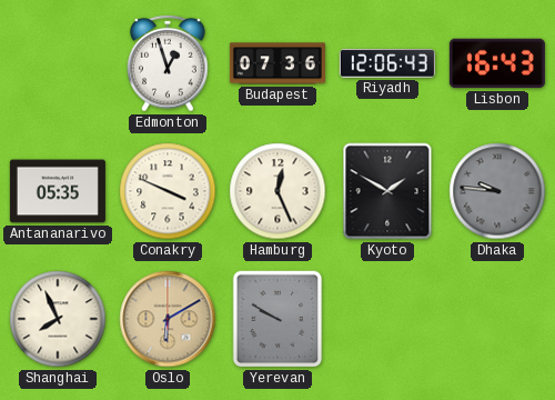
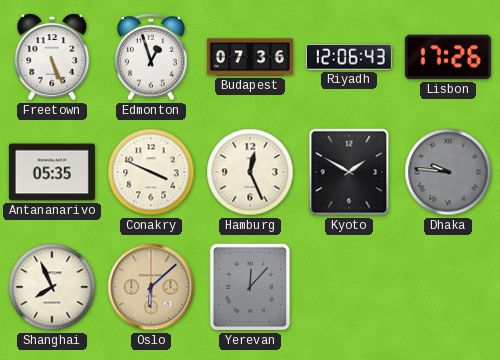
Freetown: none -> 5:26 (52, 57)
Lisbon: 16:43 -> 17:26 (448, 57)
Oslo: 6:10 -> 6:08 (151, 287)
Yerevan: 9:50 -> 12:07 (250, 287)
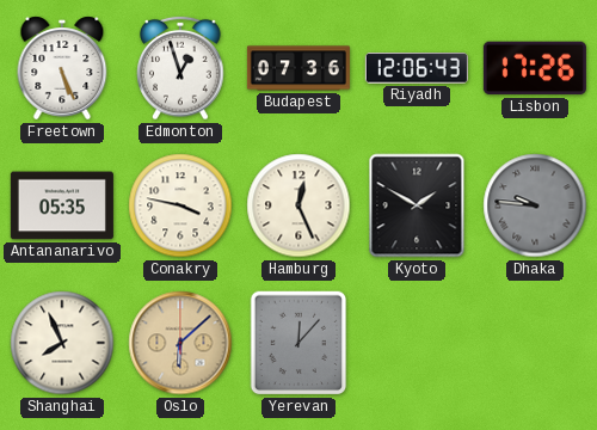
Conakry: 3:49 -> 3:47 (180, 205)
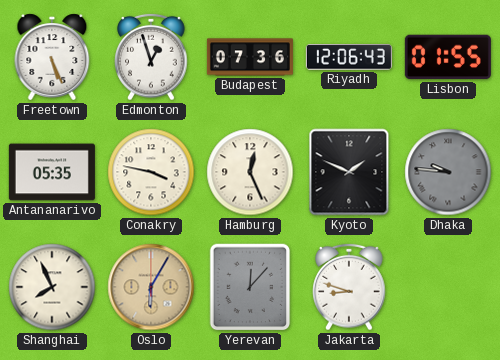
Lisbon: 17:26 -> 01:55 (448, 57)
Kyoto: 1:50 -> 1:49 (349, 172)
Oslo: 6:08 -> 6:05 (151, 287)
Jakarta: none -> 8:48 (349, 287)
